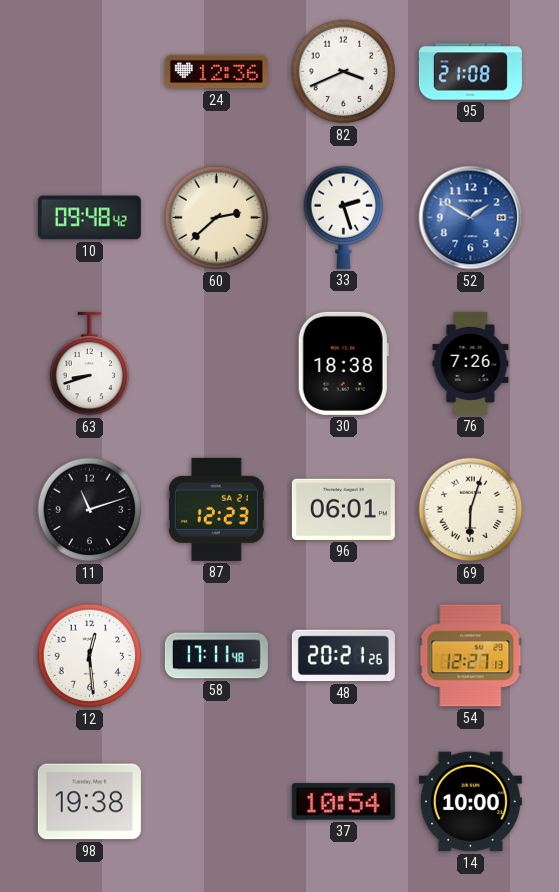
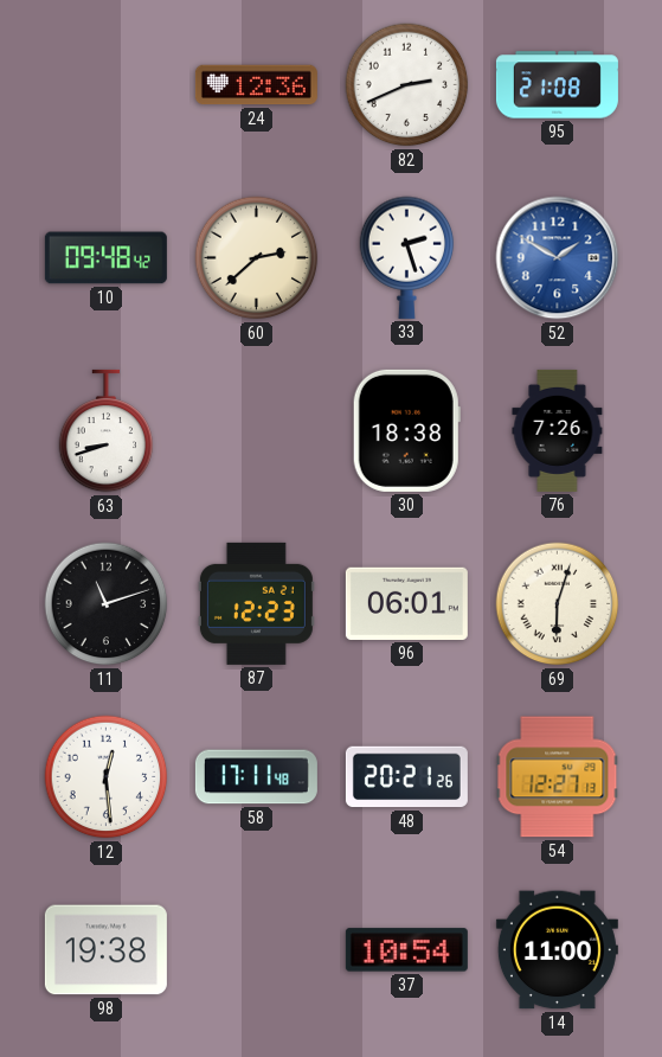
82: 3:41 -> 2:41 (407, 85)
14: 10:00 -> 11:00 (557, 950)
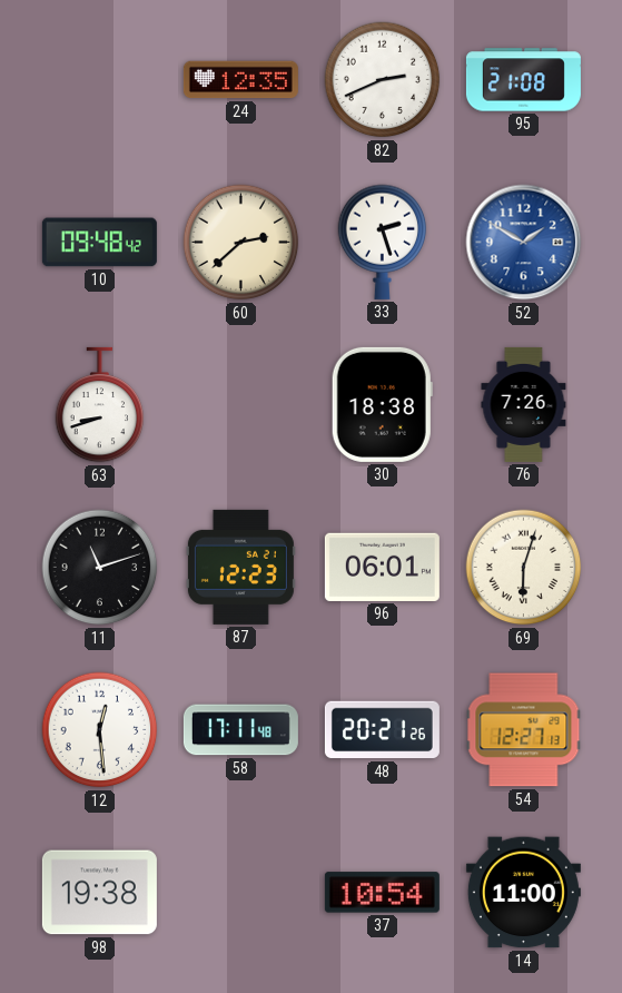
24: 12:36 -> 12:35 (240, 80)
